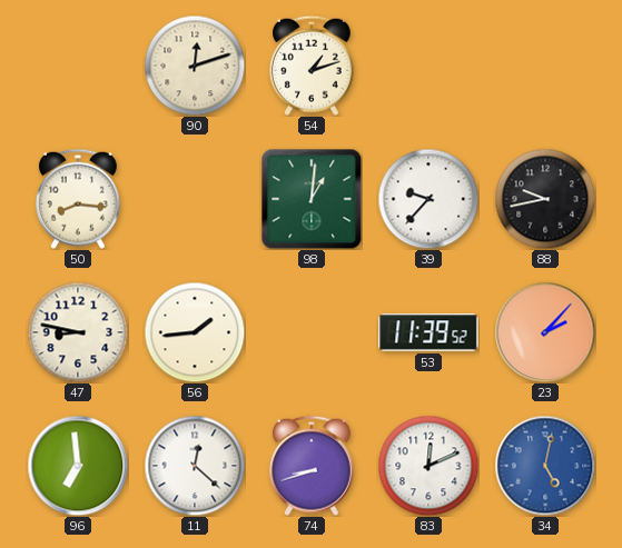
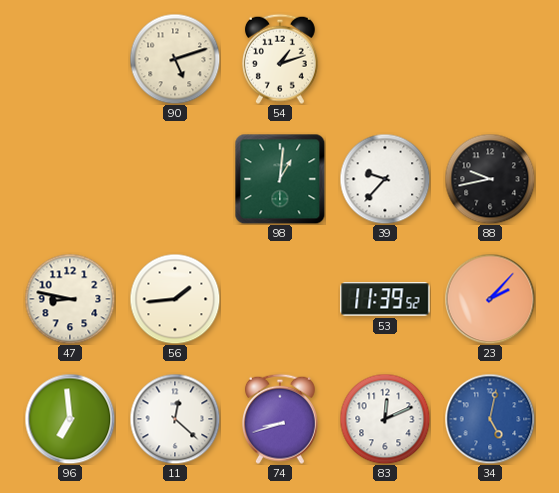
90: 12:12 -> 5:12 (175, 59)
50: 8:16 -> none (78, 199)
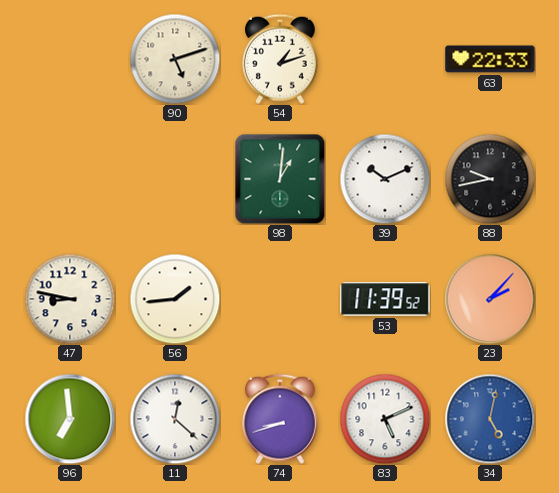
63: none -> 22:33 (490, 59)
39: 9:37 -> 10:11 (385, 179)
83: 12:11 -> 5:11 (385, 419)
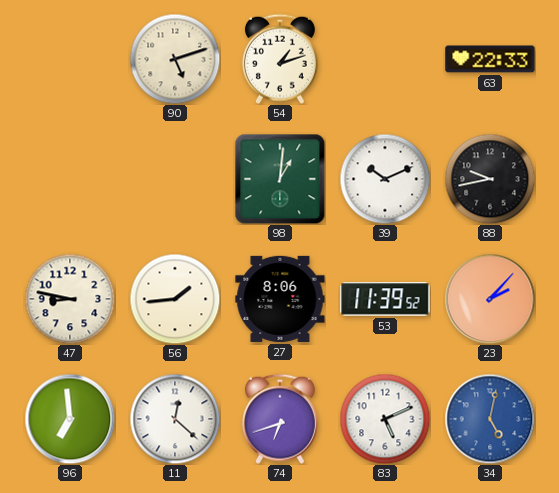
27: none -> 8:06 (280, 299)
74: 8:42 -> 6:42 (280, 419)
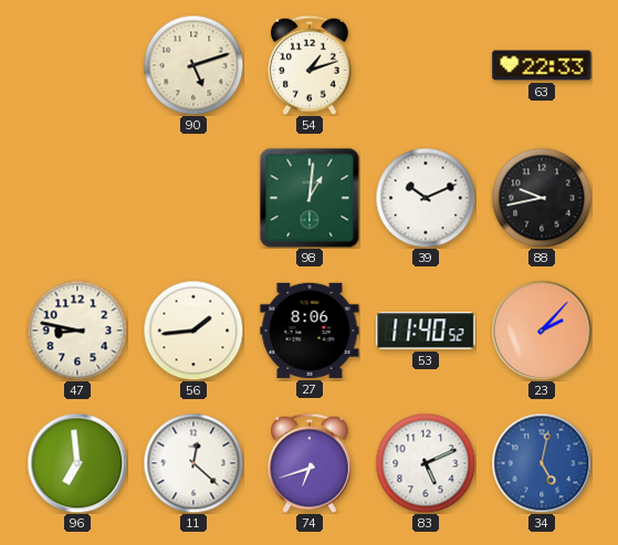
53: 11:39 -> 11:40 (426, 331)
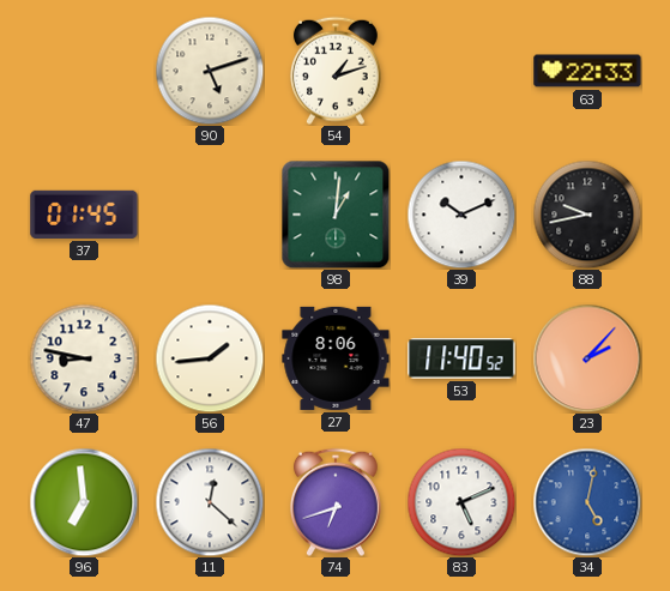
37: none -> 01:45 (84, 215)
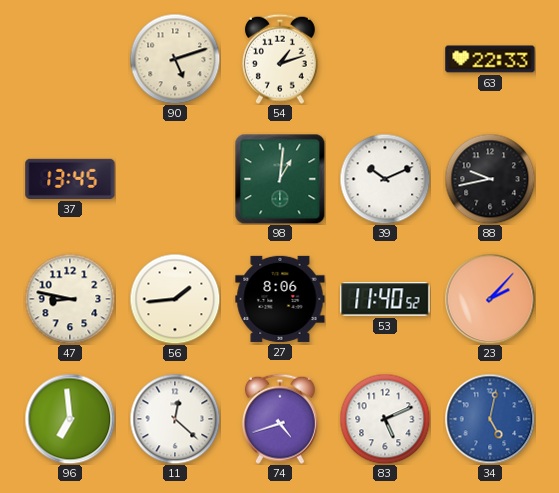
37: 01:45 -> 13:45 (70, 179)
74: 6:42 -> 4:42 (280, 419)
